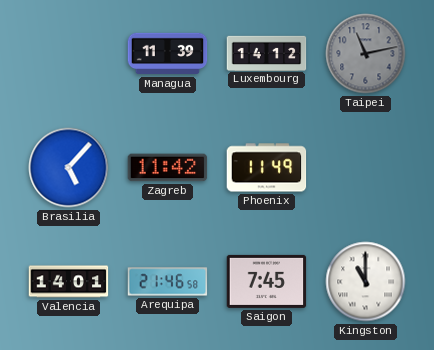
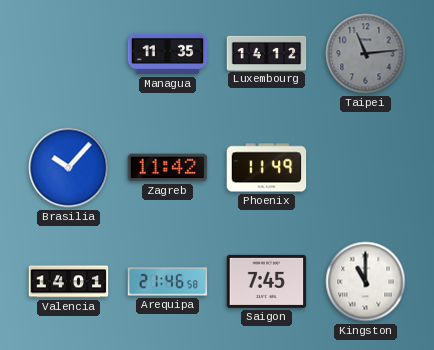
Managua: 11:39 -> 11:35 (168, 54)
Taipei: 11:13 -> 11:14 (366, 54)
Brasilia: 5:07 -> 10:07 (69, 168)
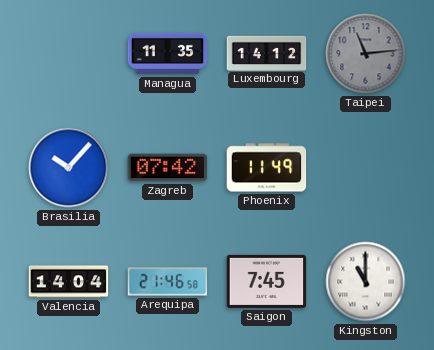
Zagreb: 11:42 -> 07:42 (168, 168)
Valencia: 14:01 -> 14:04 (69, 282)
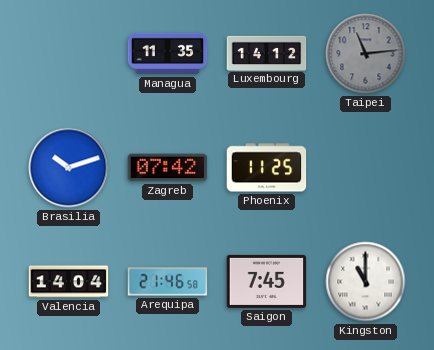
Brasilia: 10:07 -> 10:12 (69, 168)
Phoenix: 11:49 -> 11:25 (267, 168)
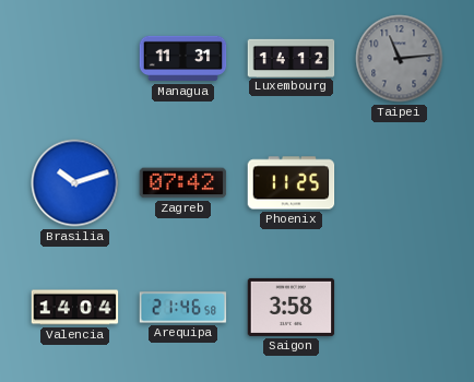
Managua: 11:35 -> 11:31 (183, 59)
Saigon: 7:45 -> 3:58 (292, 307)
Kingston: 11:00 -> none (366, 282)
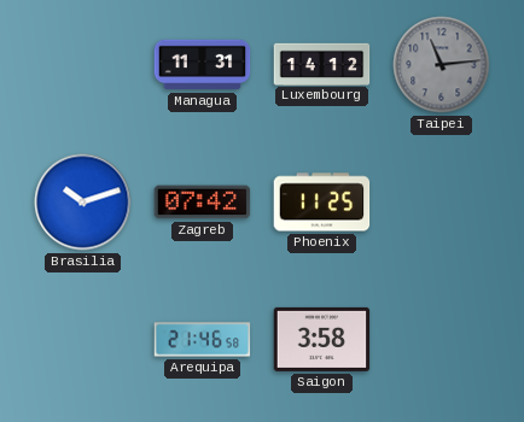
Valencia: 14:04 -> none (75, 308)
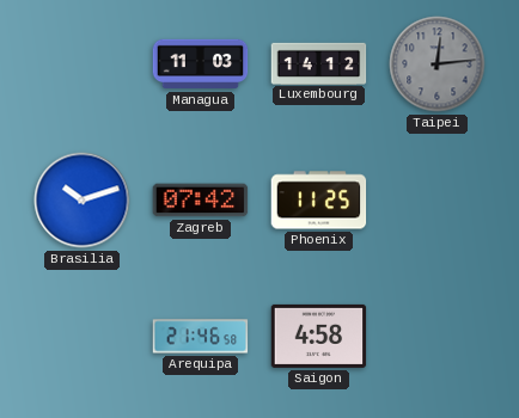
Managua: 11:31 -> 11:03 (201, 64)
Taipei: 11:14 -> 12:14 (438, 64)
Saigon: 3:58 -> 4:58 (319, 336)
